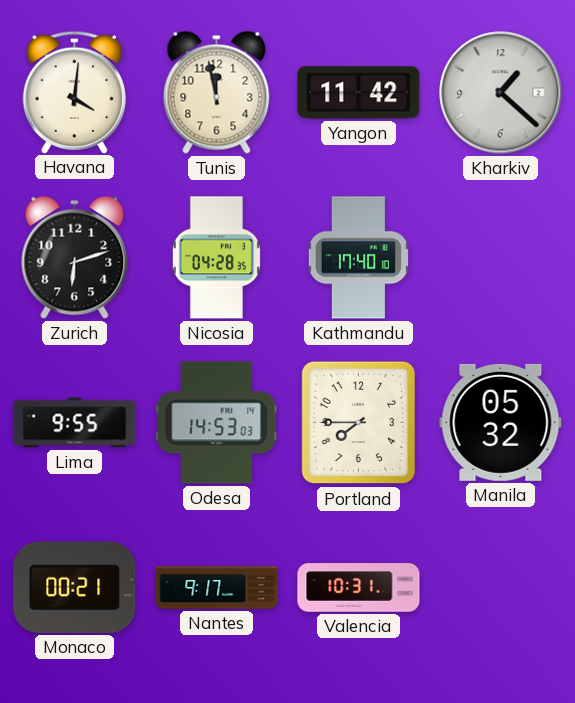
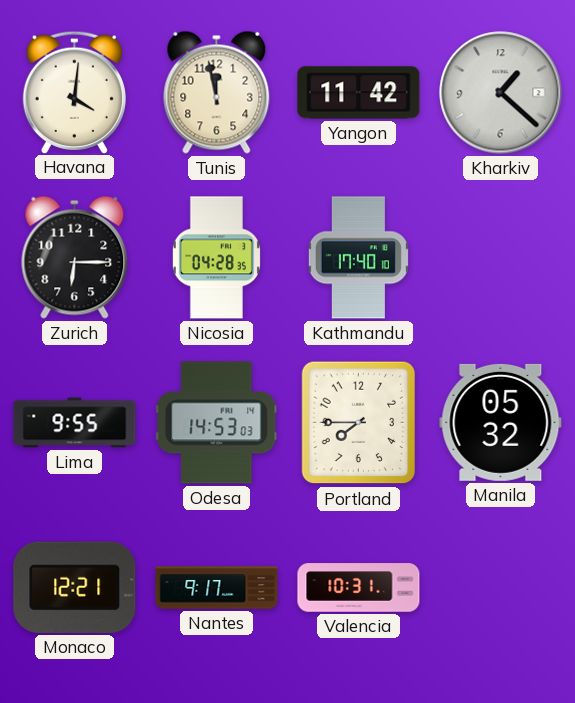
Zurich: 6:12 -> 6:15 (75, 257)
Monaco: 00:21 -> 12:21 (75, 587)
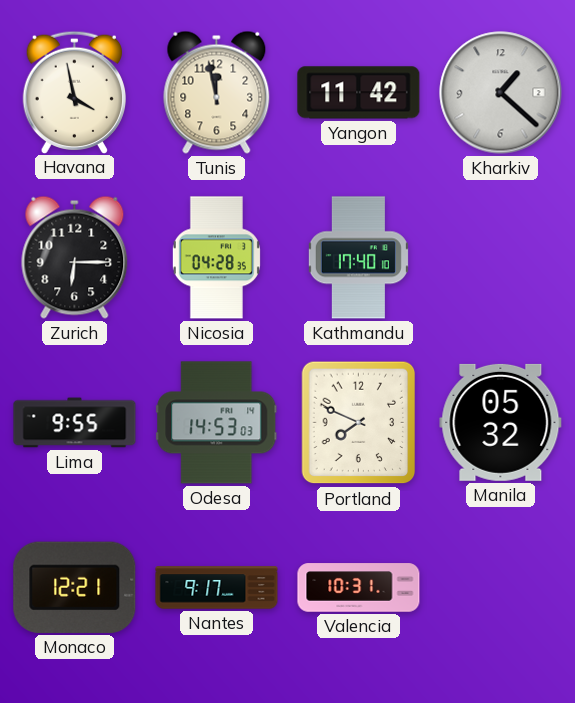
Havana: 4:01 -> 3:58 (74, 92)
Portland: 7:45 -> 7:49 (359, 423)
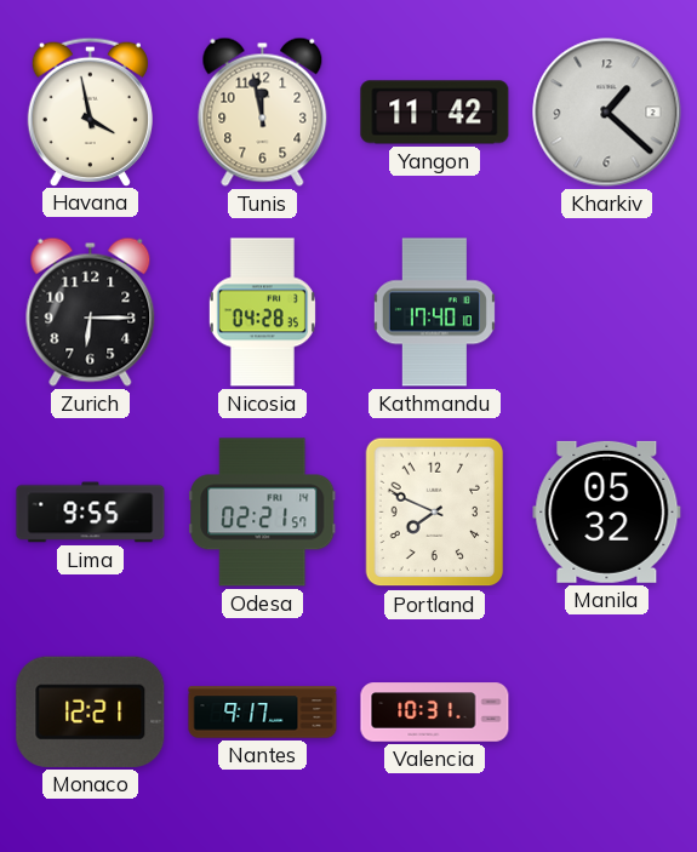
Odesa: 14:53 -> 02:21 (263, 513)
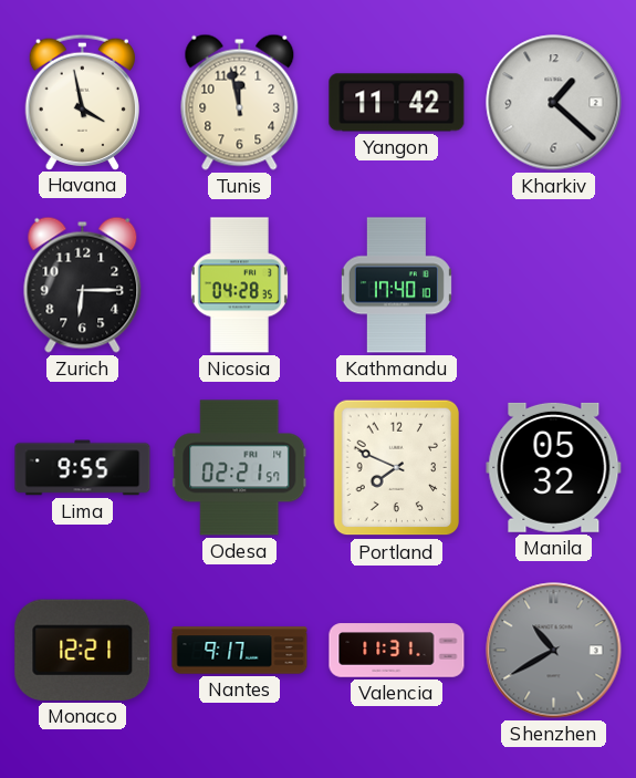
Valencia: 10:31 -> 11:31 (397, 651)
Shenzhen: none -> 10:40 (554, 651)
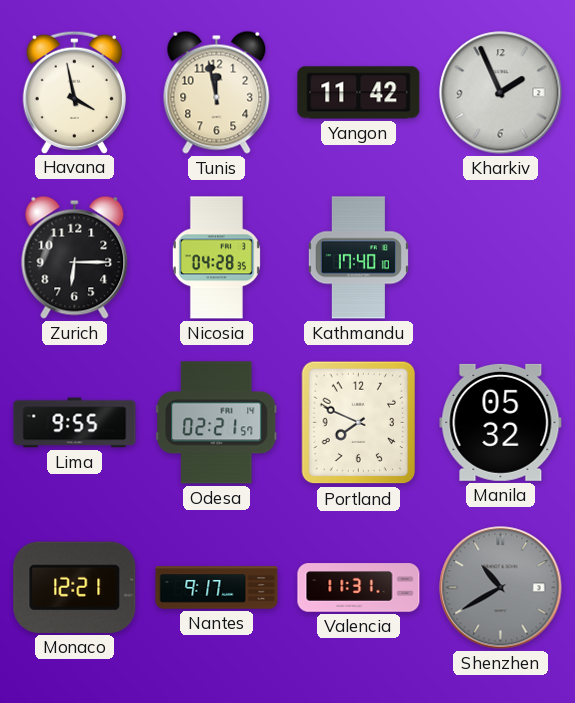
Kharkiv: 1:22 -> 1:56 (501, 93)
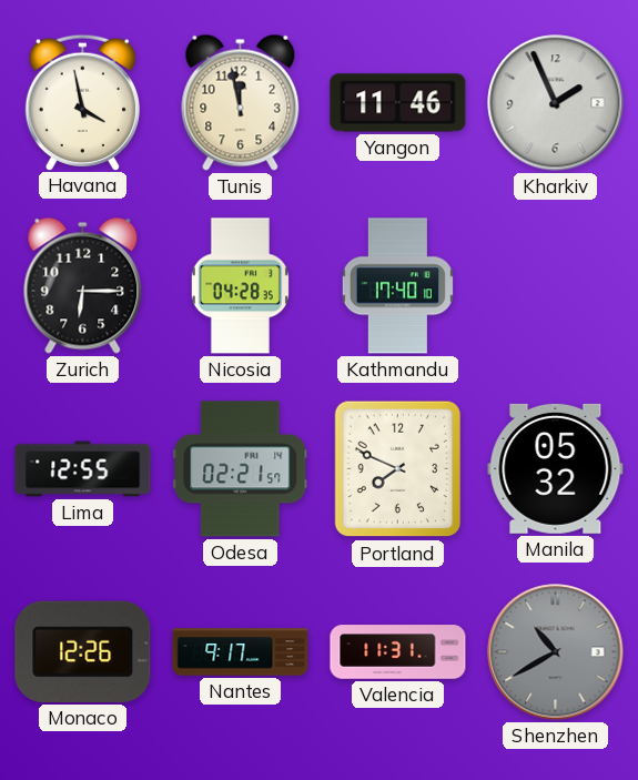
Yangon: 11:42 -> 11:46 (398, 103)
Lima: 9:55 -> 12:55 (83, 469)
Monaco: 12:21 -> 12:26 (83, 651)
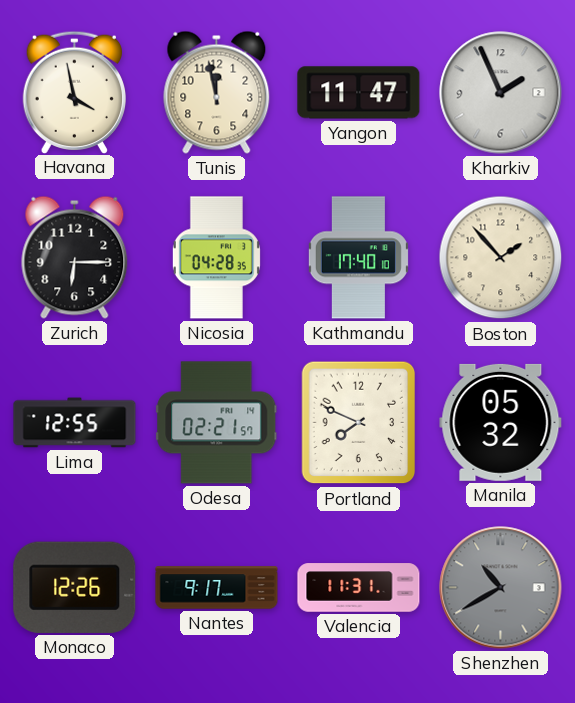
Yangon: 11:46 -> 11:47 (359, 93)
Boston: none -> 1:53 (501, 258)
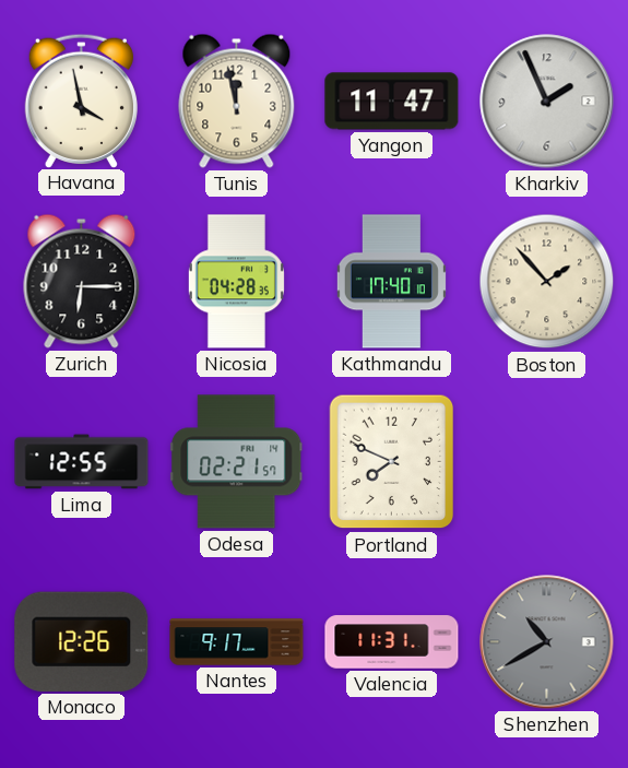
Manila: 05:32 -> none (501, 422)
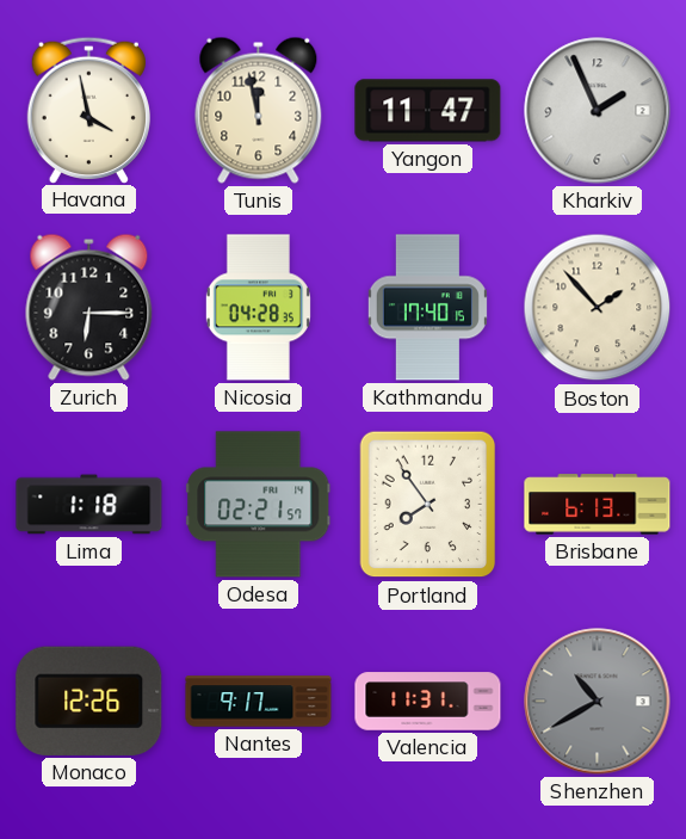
Kathmandu: 17:40:10 -> 17:40:15 (427, 308)
Lima: 12:55 -> 1:18 (89, 505)
Portland: 7:49 -> 7:54 (428, 505)
Brisbane: none -> 6:13 (598, 505)
